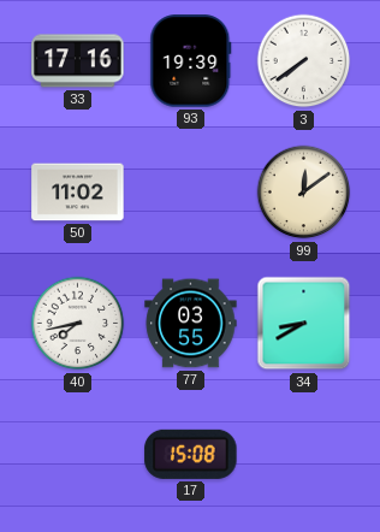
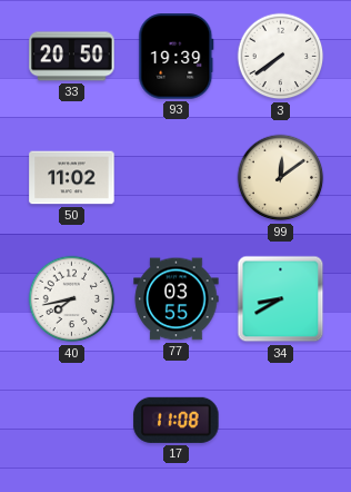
33: 17:16 -> 20:50 (72, 57)
17: 15:08 -> 11:08 (177, 420)
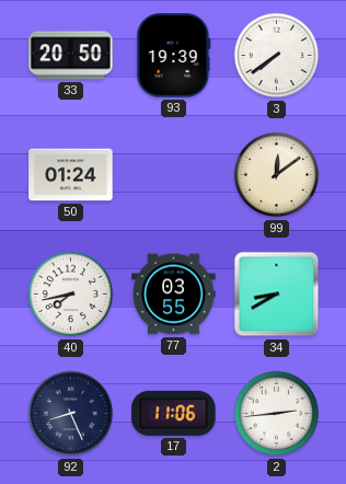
50: 11:02 -> 01:24 (71, 175)
92: none -> 8:26 (71, 414)
17: 11:08 -> 11:06 (174, 413)
2: none -> 2:44 (277, 414)
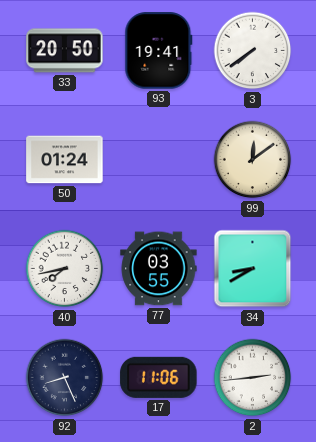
93: 19:39 -> 19:41 (159, 51)
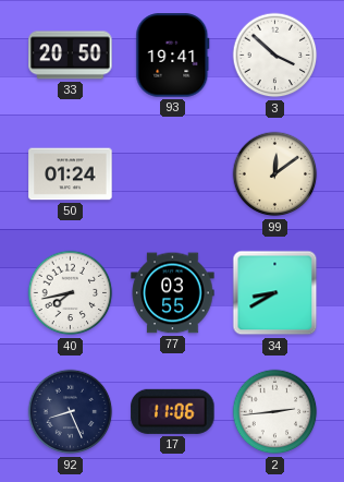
3: 7:39 -> 3:52 (275, 56)
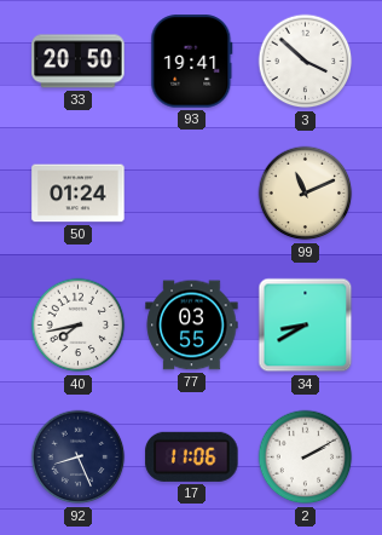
99: 12:09 -> 11:11 (306, 194)
2: 2:44 -> 2:10 (306, 458)
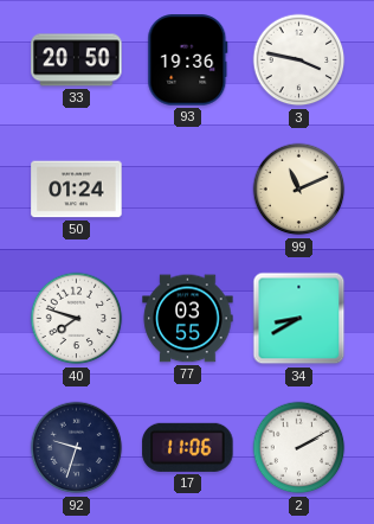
93: 19:41 -> 19:36 (188, 60)
3: 3:52 -> 3:47 (299, 60)
40: 7:43 -> 7:48 (77, 319)
92: 8:26 -> 9:33 (77, 448)
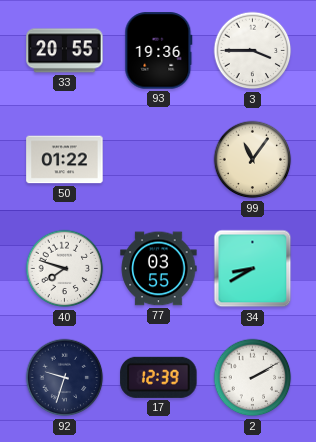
33: 20:50 -> 20:55 (65, 51)
3: 3:47 -> 3:45 (253, 51)
50: 01:24 -> 01:22 (65, 160)
99: 11:11 -> 11:06 (253, 160)
17: 11:06 -> 12:39 (159, 377)
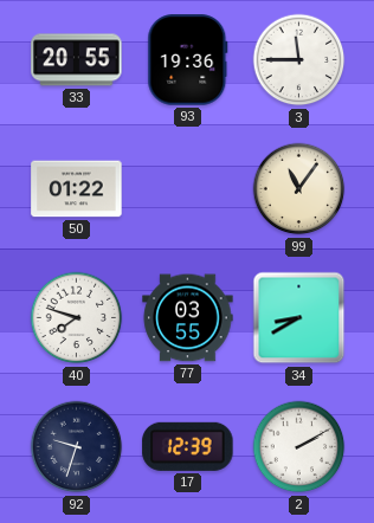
3: 3:45 -> 11:45 (299, 60)
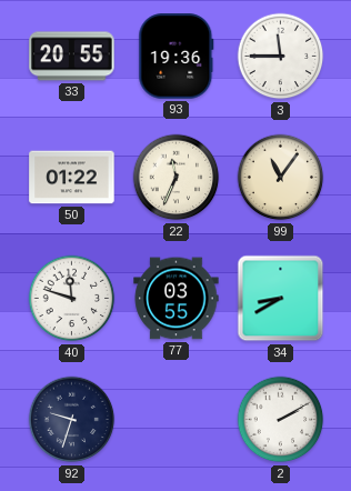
22: none -> 11:34 (177, 178)
40: 7:48 -> 11:48 (72, 299)
17: 12:39 -> none (188, 446)
